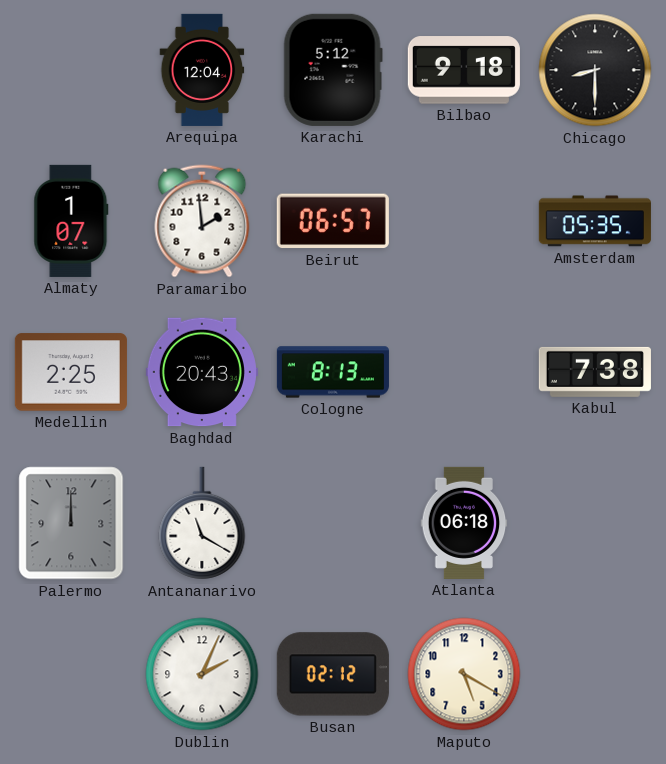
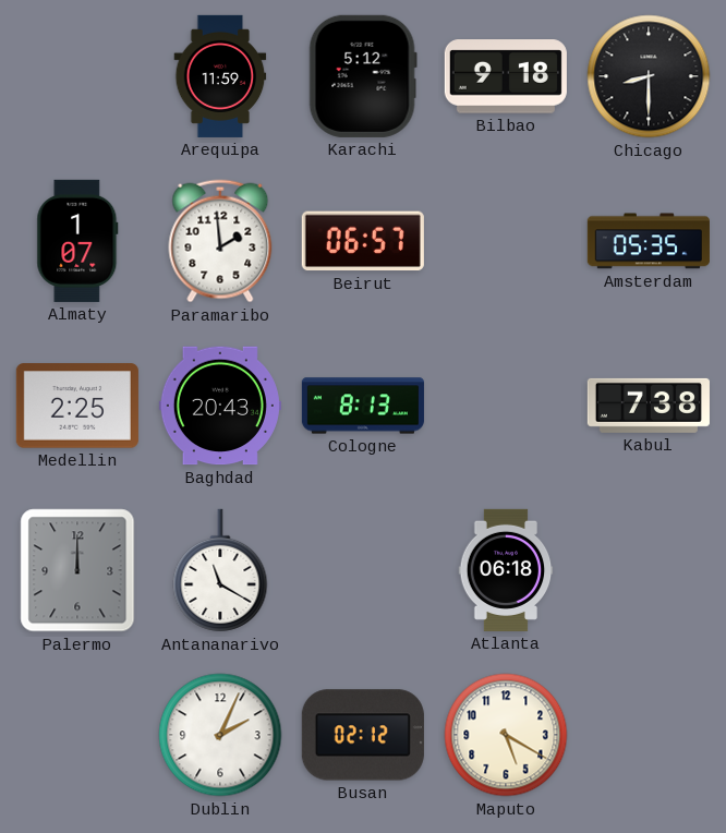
Arequipa: 12:04 -> 11:59 (220, 76)
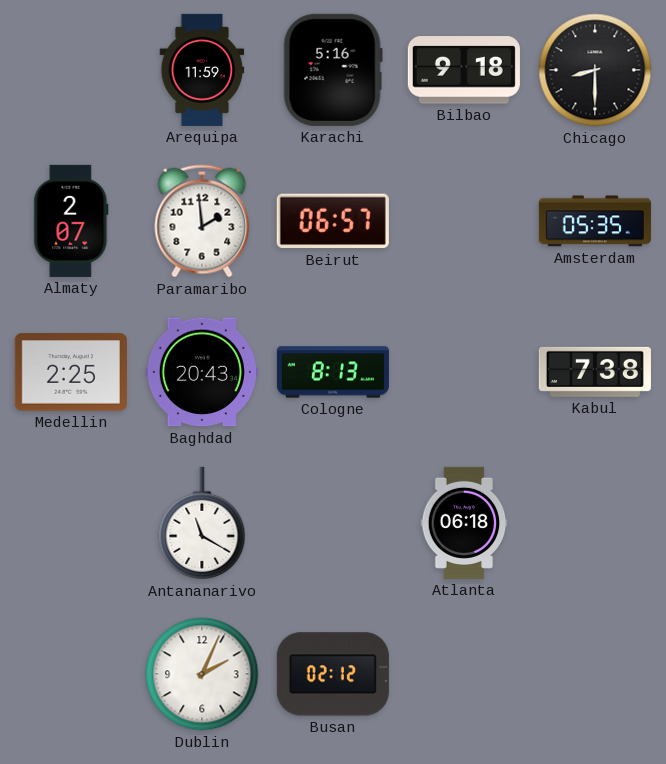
Karachi: 5:12 -> 5:16 (333, 70)
Almaty: 1:07 -> 2:07 (71, 221)
Palermo: 12:00 -> none (77, 570)
Maputo: 5:20 -> none (506, 735)
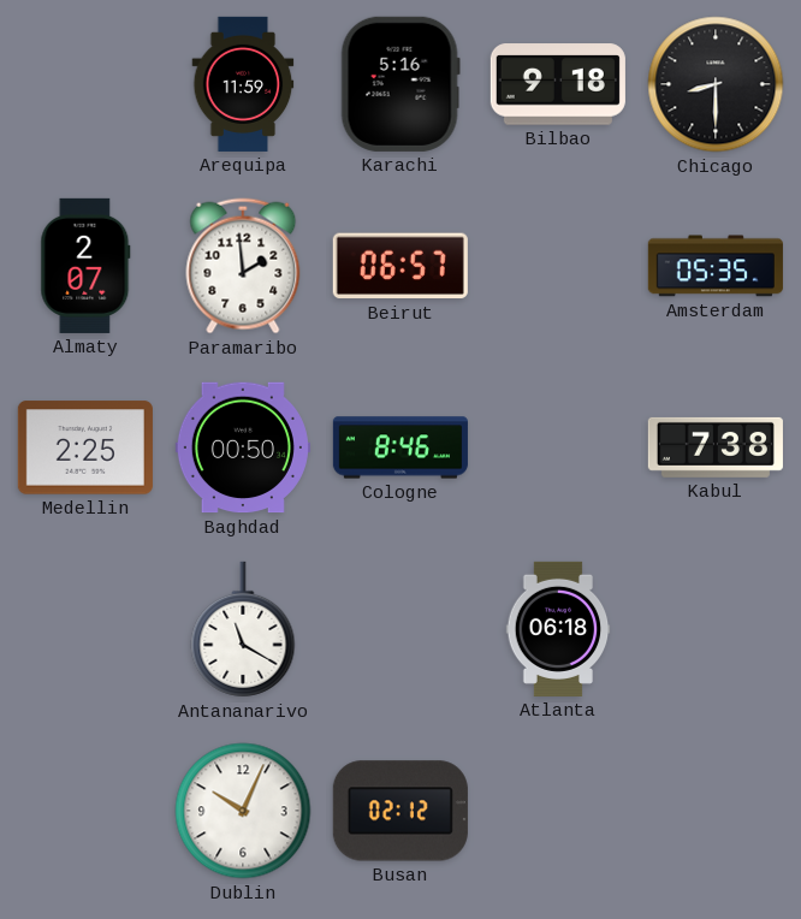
Baghdad: 20:43 -> 00:50 (243, 447)
Cologne: 8:13 -> 8:46 (400, 447)
Dublin: 2:04 -> 10:04 (243, 811)
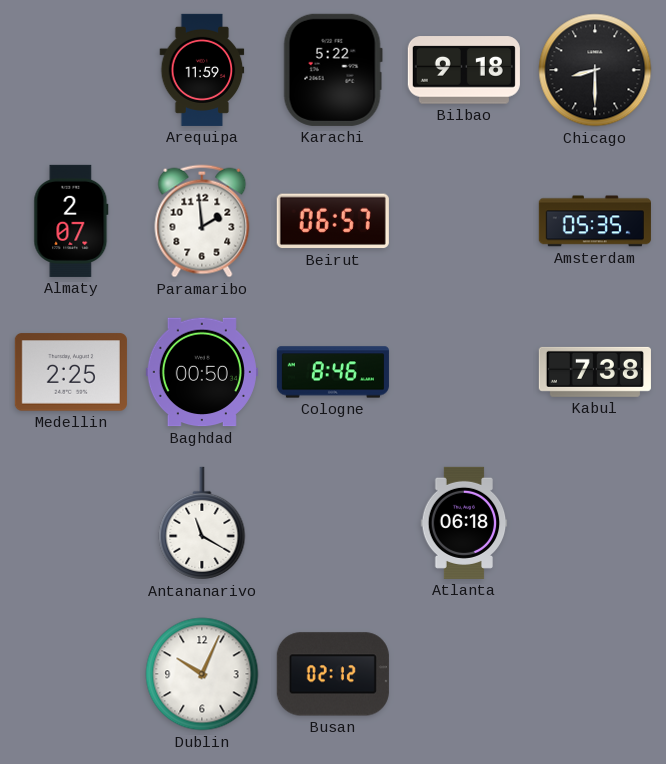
Karachi: 5:16 -> 5:22 (333, 70)
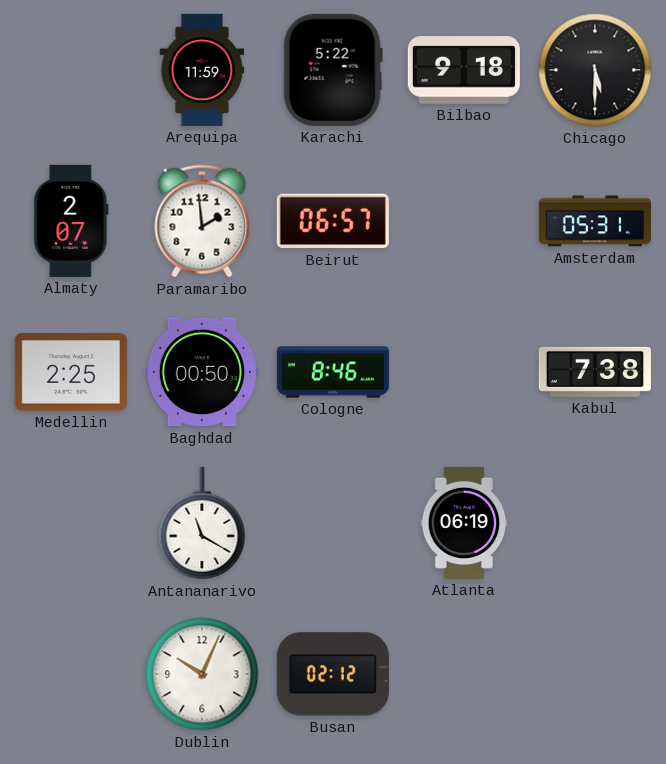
Chicago: 8:30 -> 5:30 (595, 70)
Amsterdam: 05:35 -> 05:31 (595, 221)
Atlanta: 06:18 -> 06:19 (464, 523)
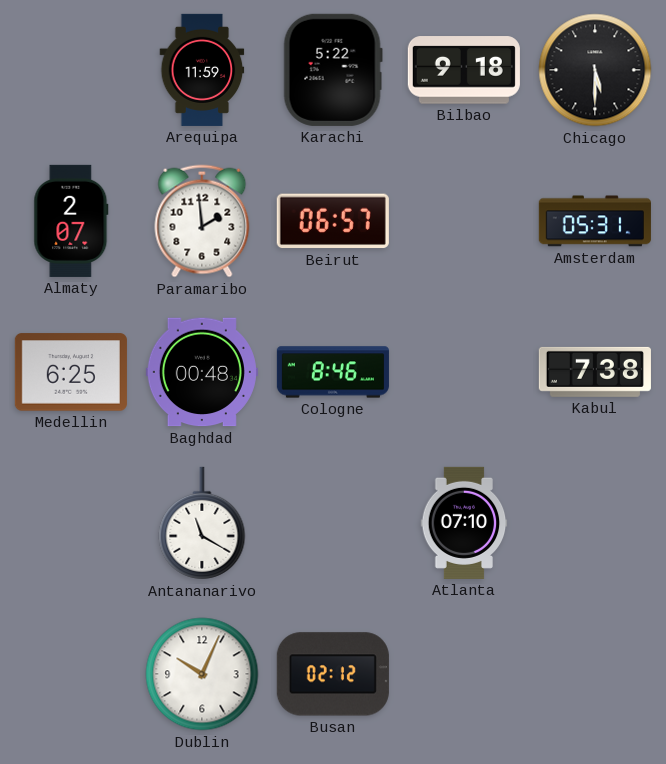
Medellin: 2:25 -> 6:25 (71, 372)
Baghdad: 00:50 -> 00:48 (202, 372)
Atlanta: 06:19 -> 07:10 (464, 523)
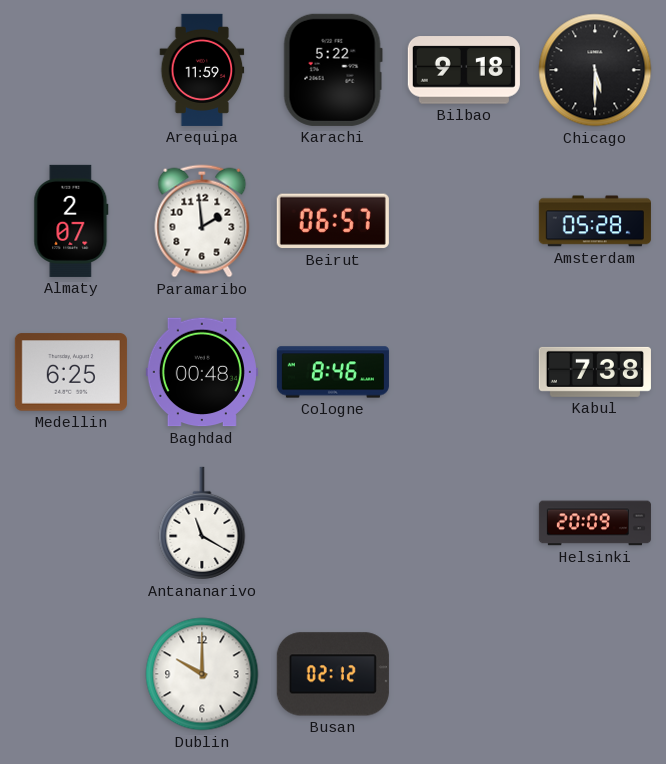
Amsterdam: 05:31 -> 05:28 (595, 221)
Atlanta: 07:10 -> none (464, 523)
Helsinki: none -> 20:09 (595, 523)
Dublin: 10:04 -> 10:00 (202, 674)
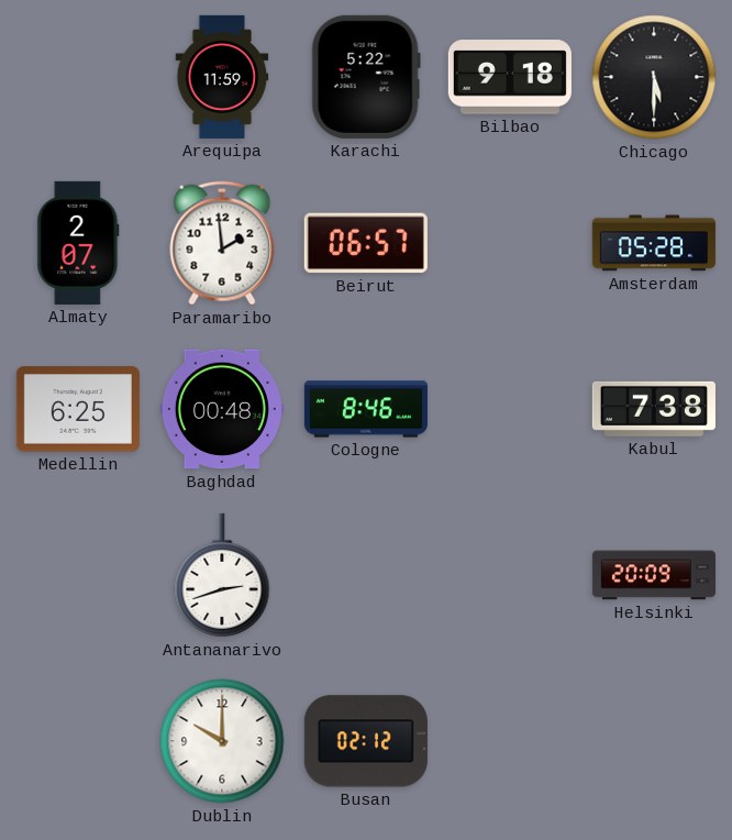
Antananarivo: 11:20 -> 2:42 (222, 575)
